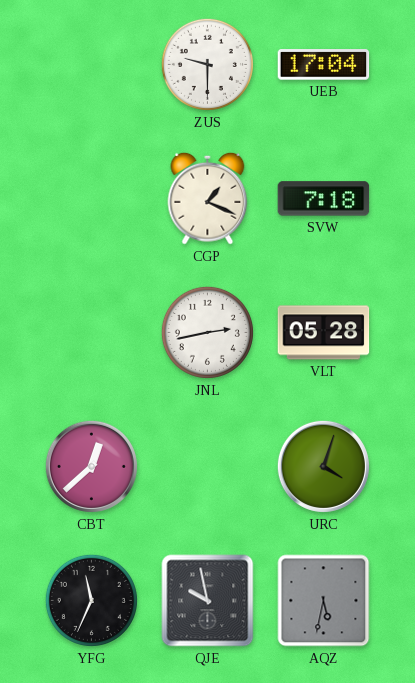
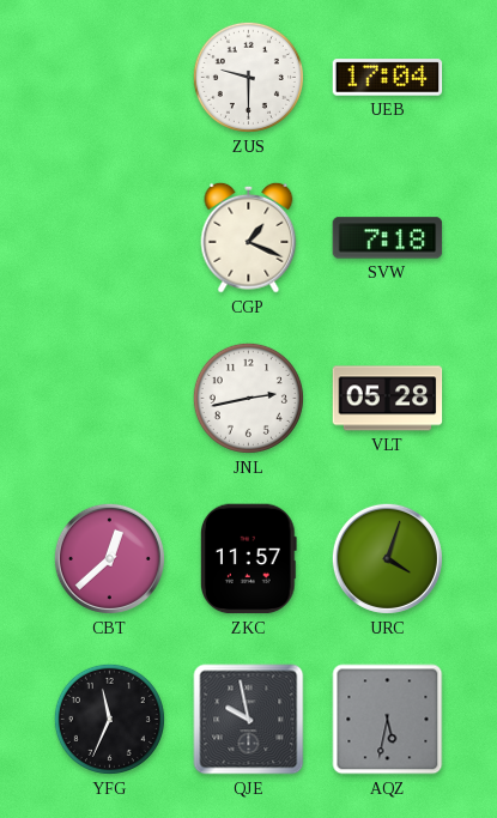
ZKC: none -> 11:57 (248, 559)
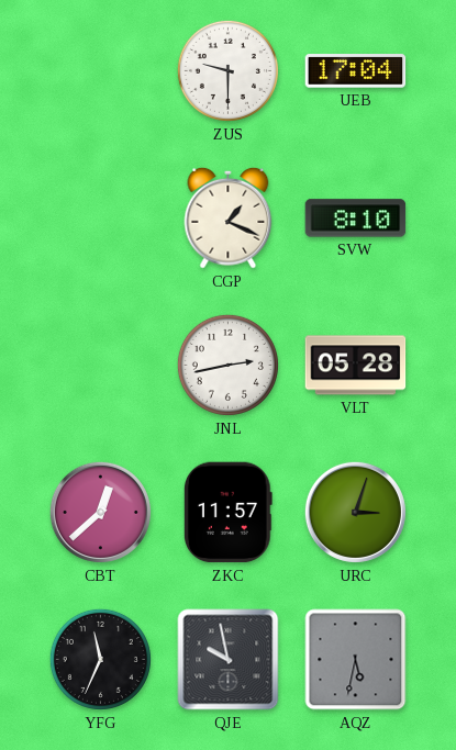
SVW: 7:18 -> 8:10 (356, 219)
URC: 4:03 -> 3:03 (355, 512)
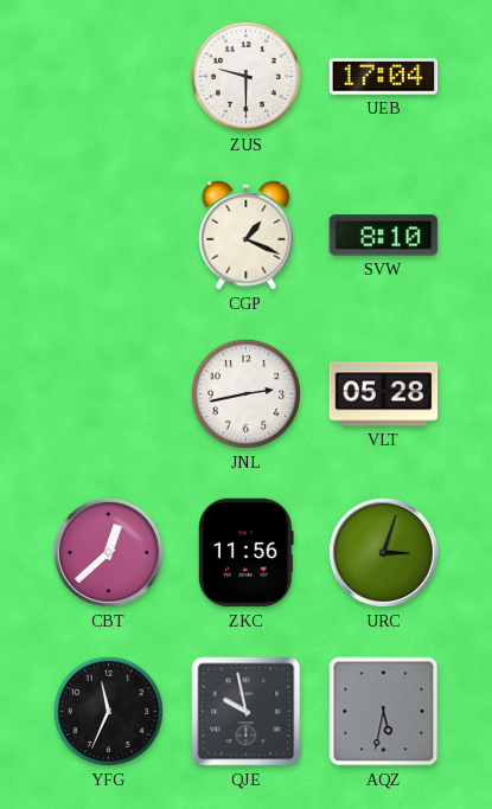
ZKC: 11:57 -> 11:56 (245, 553)
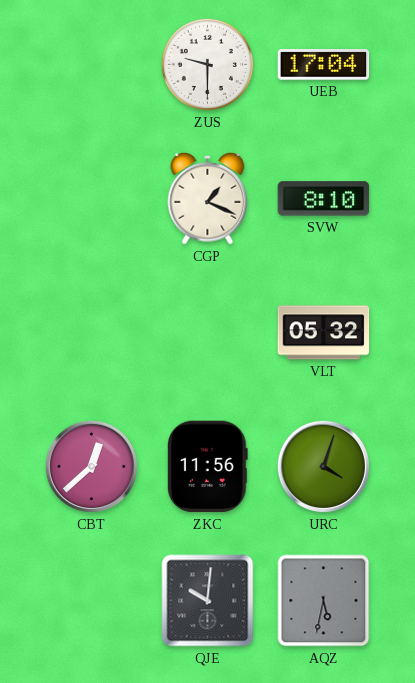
JNL: 2:43 -> none (245, 393)
VLT: 05:28 -> 05:32 (324, 333)
URC: 3:03 -> 4:03 (323, 466)
YFG: 11:34 -> none (108, 711)
QJE: 9:58 -> 10:01 (208, 601)
